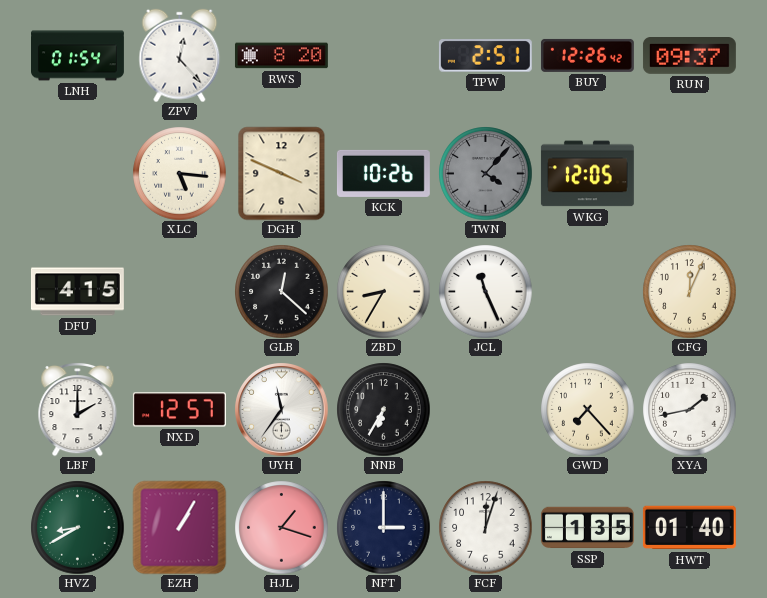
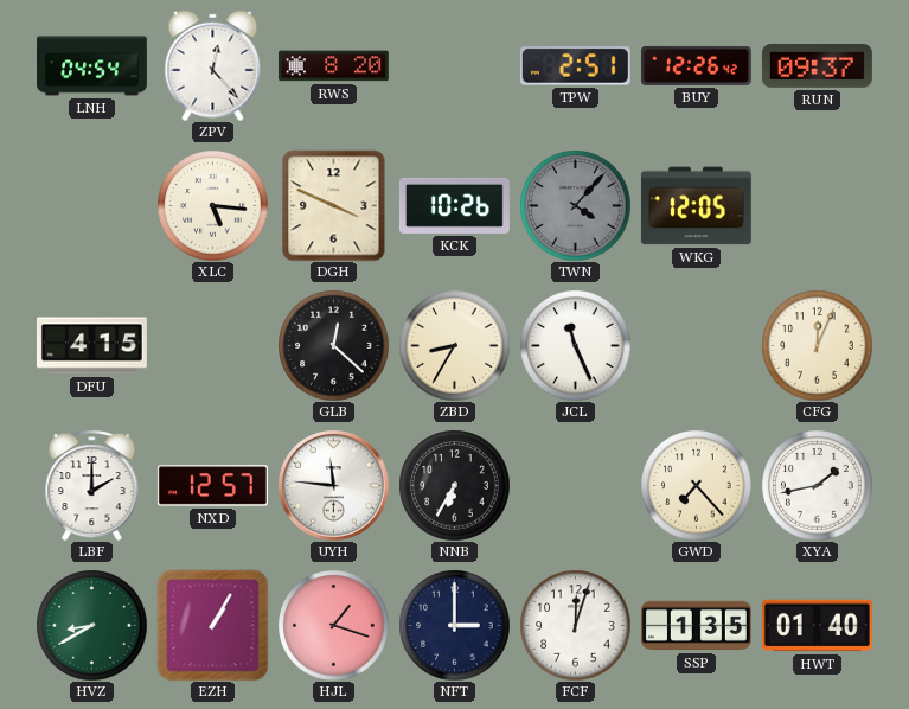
LNH: 01:54 -> 04:54 (92, 66)
UYH: 11:36 -> 11:46 (333, 485)
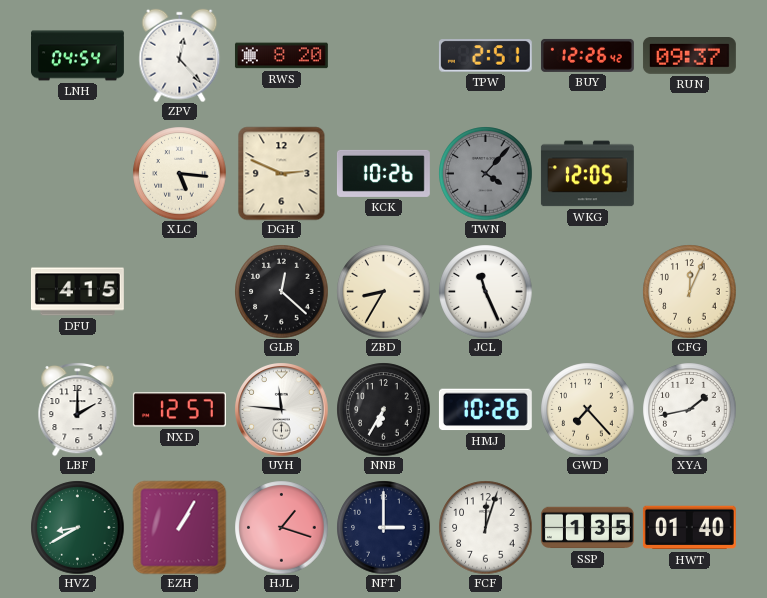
DGH: 3:49 -> 2:49 (282, 173)
HMJ: none -> 10:26 (485, 410)
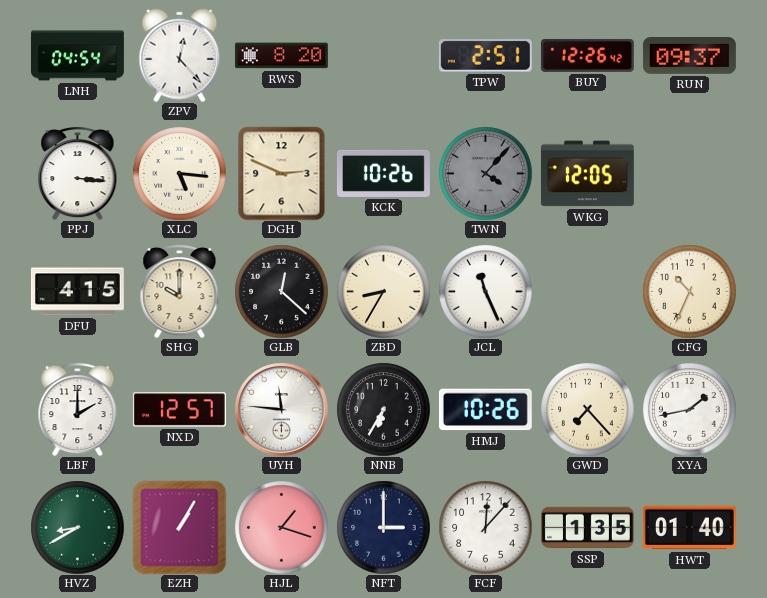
PPJ: none -> 3:16 (78, 173)
SHG: none -> 10:00 (180, 291)
CFG: 12:04 -> 10:34 (689, 291)
FCF: 12:03 -> 12:07 (485, 527)
